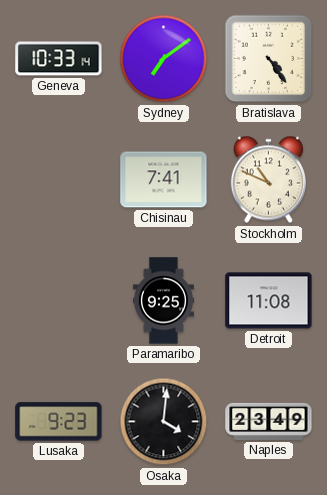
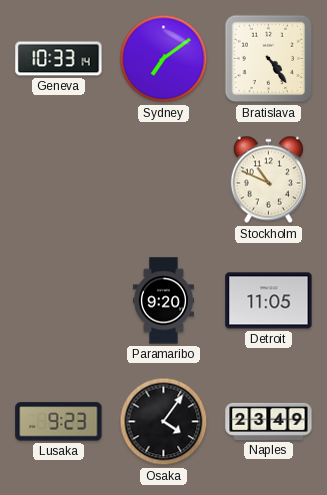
Chisinau: 7:41 -> none (164, 180)
Paramaribo: 9:25 -> 9:20 (163, 301)
Detroit: 11:08 -> 11:05 (269, 301)
Osaka: 4:01 -> 4:06 (164, 422)
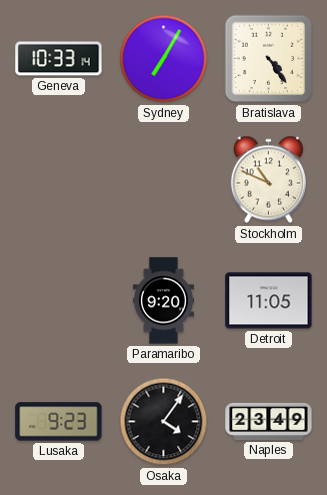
Sydney: 7:09 -> 7:05 (164, 59)
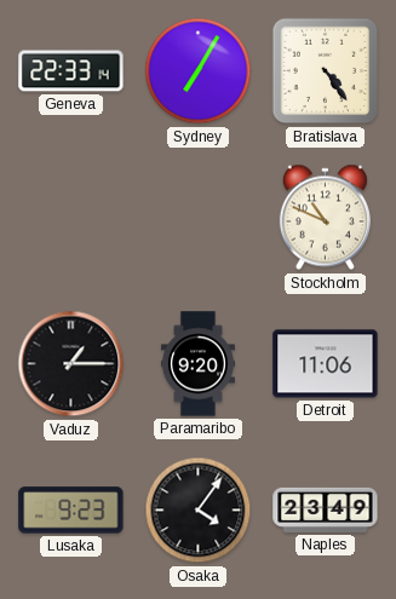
Geneva: 10:33 -> 22:33 (71, 71)
Vaduz: none -> 1:15 (71, 364)
Detroit: 11:05 -> 11:06 (326, 364)
